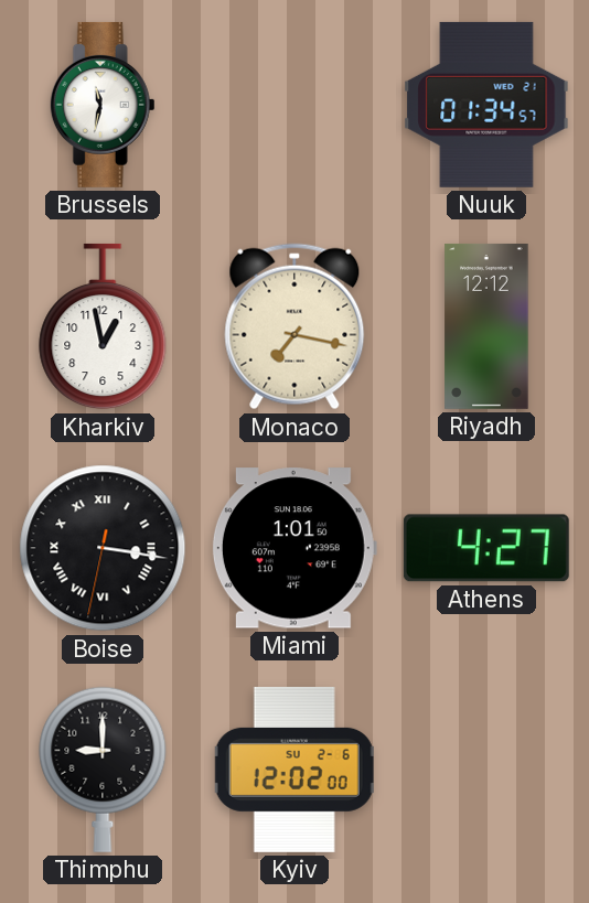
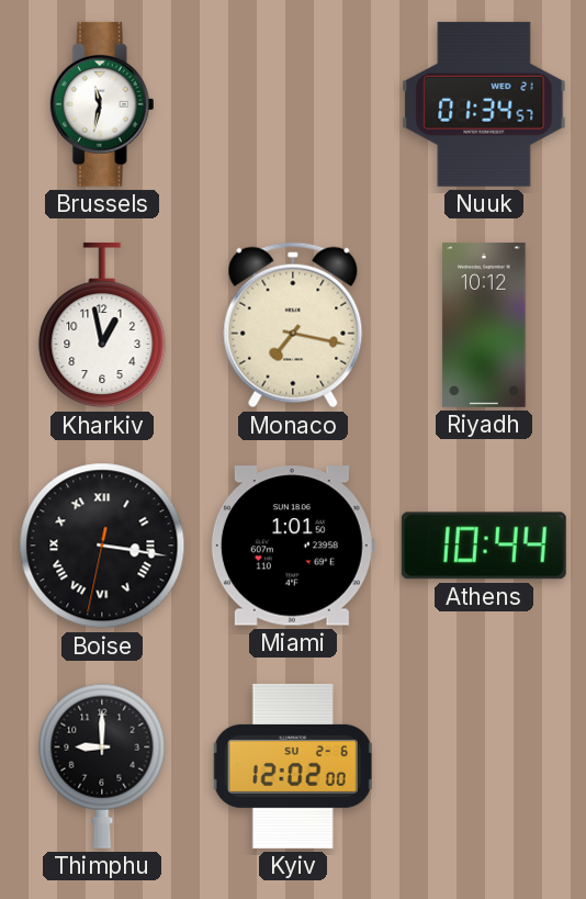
Riyadh: 12:12 -> 10:12 (484, 325)
Athens: 4:27 -> 10:44 (484, 546)
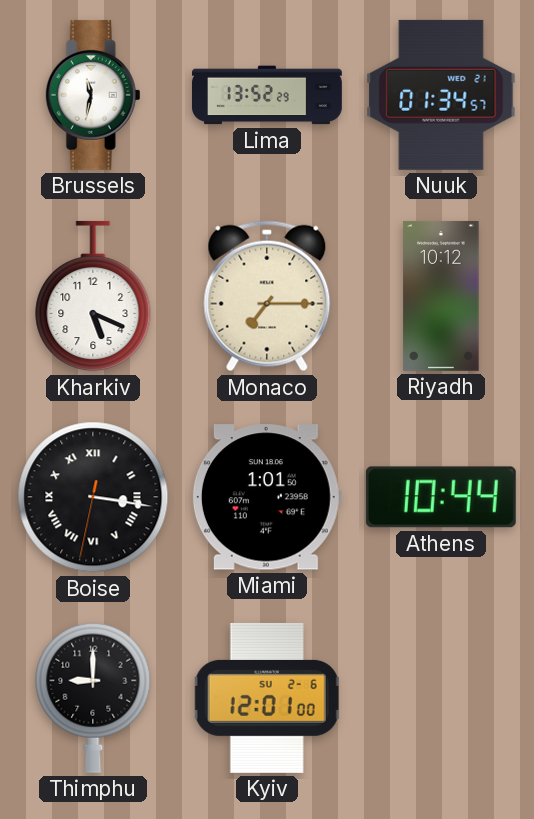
Lima: none -> 13:52 (267, 95)
Kharkiv: 12:58 -> 5:19 (93, 296)
Monaco: 7:17 -> 7:15 (267, 296)
Kyiv: 12:02 -> 12:01 (267, 698)
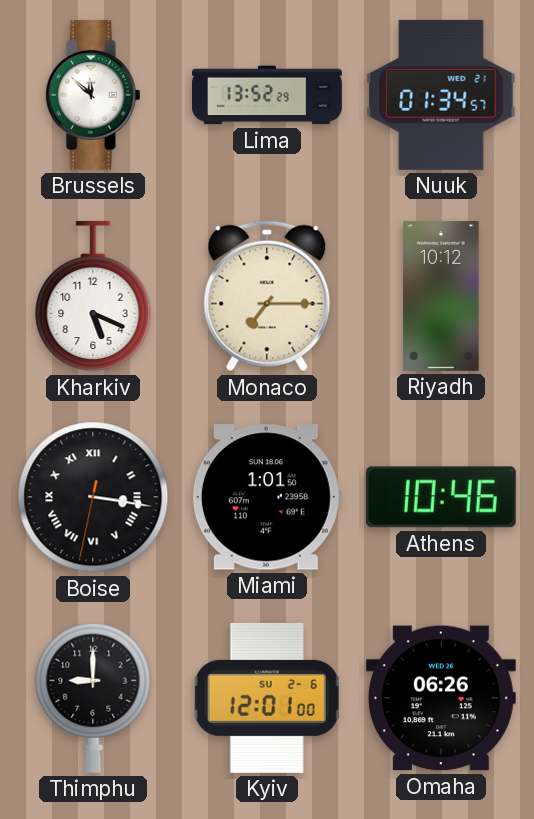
Brussels: 11:32 -> 11:52 (93, 95)
Athens: 10:44 -> 10:46 (441, 497)
Omaha: none -> 06:26 (441, 698)
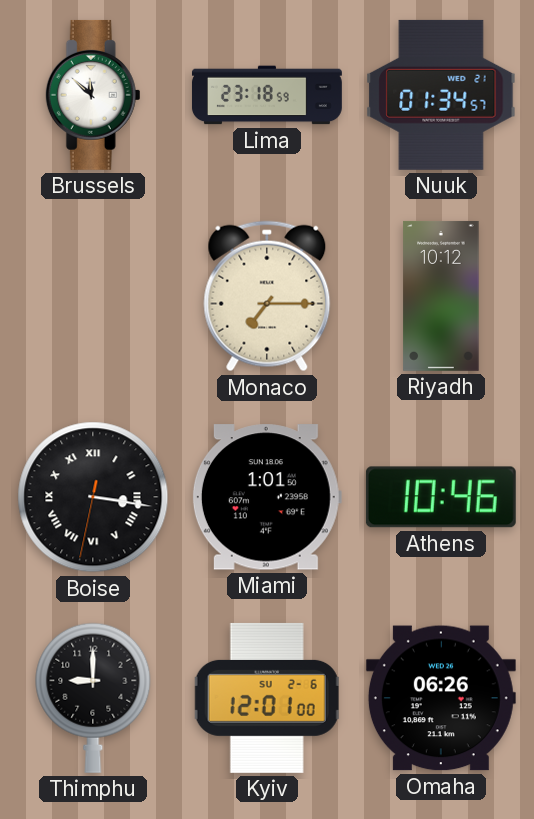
Lima: 13:52 -> 23:18 (267, 95)
Kharkiv: 5:19 -> none (93, 296)
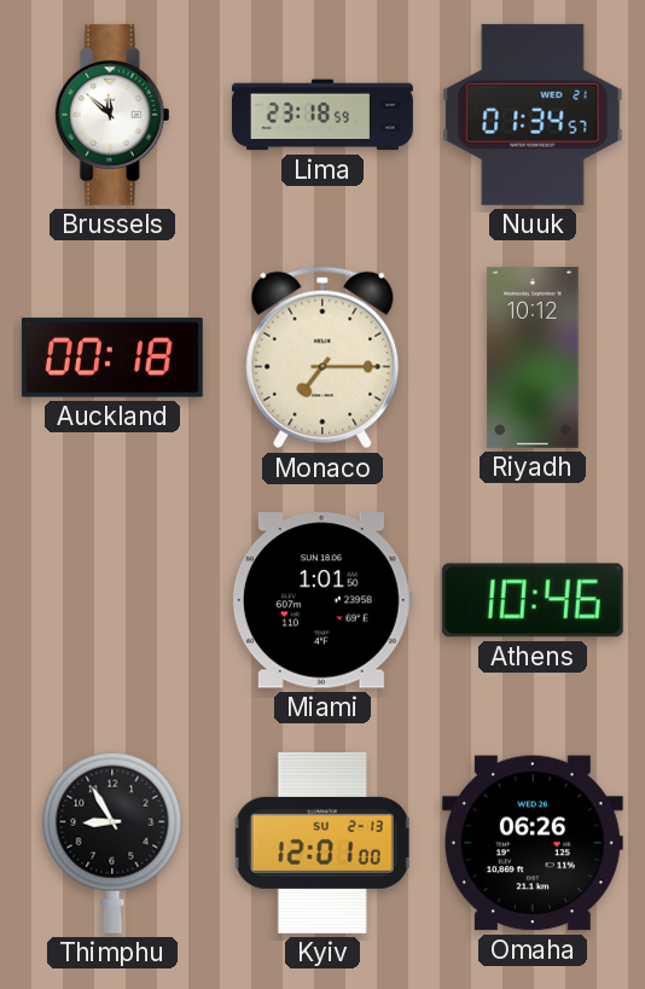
Auckland: none -> 00:18 (112, 357)
Boise: 3:16 -> none (93, 497)
Thimphu: 9:00 -> 8:55 (112, 843)
Kyiv date: SU 2-6 -> SU 2-13 (322, 843)
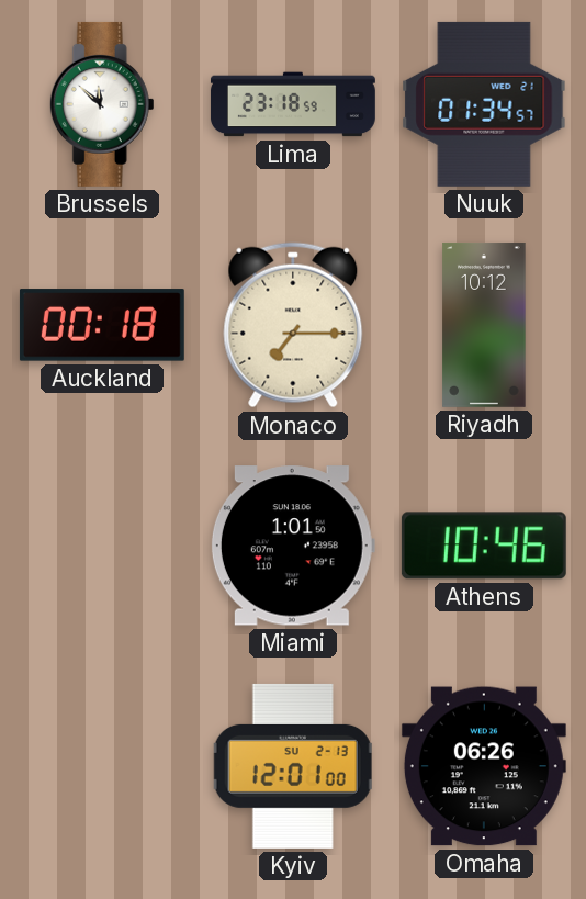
Thimphu: 8:55 -> none (112, 843)
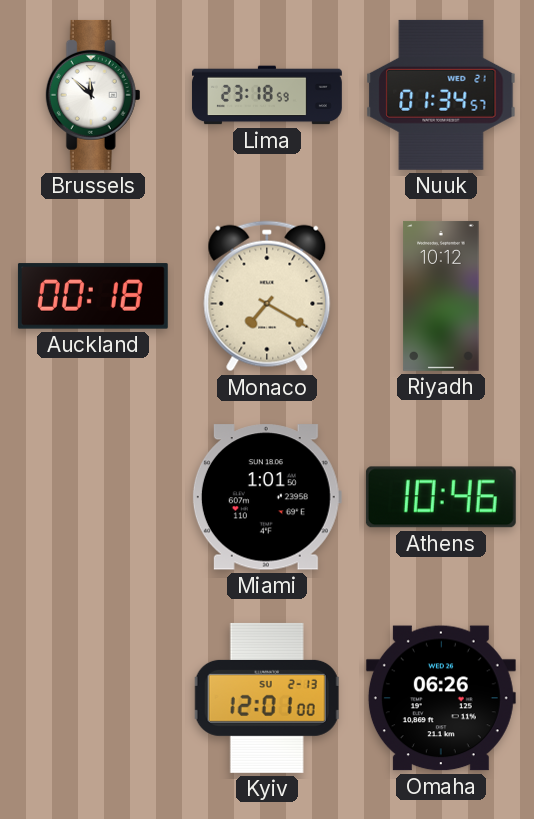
Monaco: 7:15 -> 7:20 (267, 296)
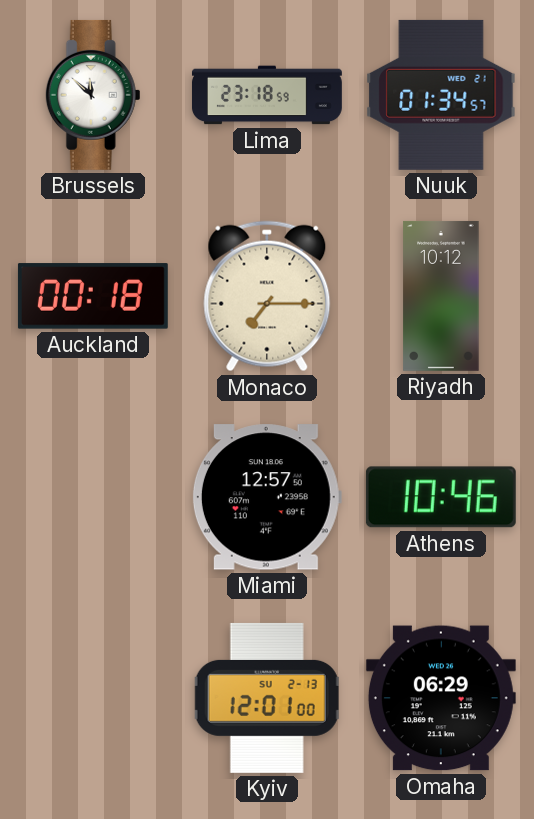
Monaco: 7:20 -> 7:15 (267, 296)
Miami: 1:01 -> 12:57 (267, 497)
Omaha: 06:26 -> 06:29 (441, 698)
